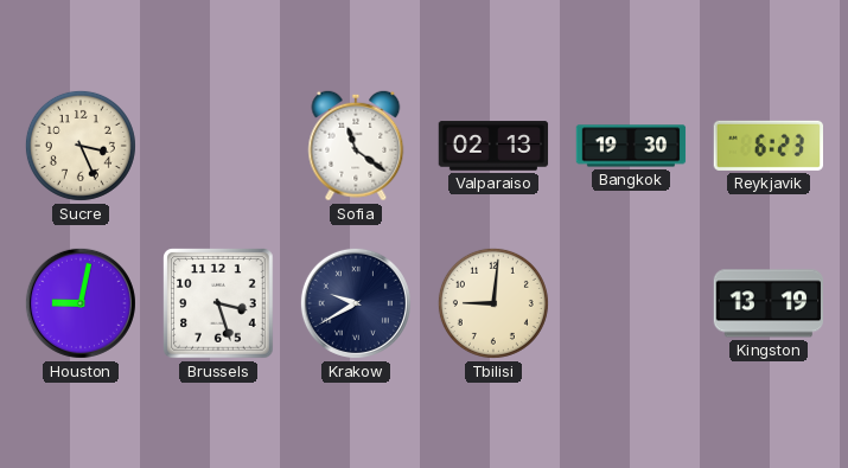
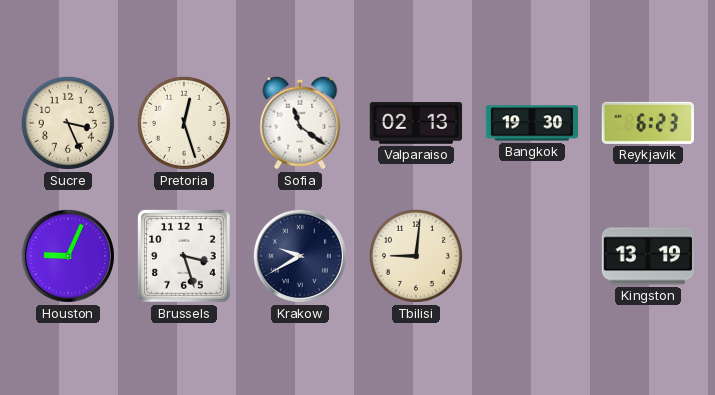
Pretoria: none -> 12:27 (184, 123)
Houston: 9:02 -> 9:04 (68, 256)
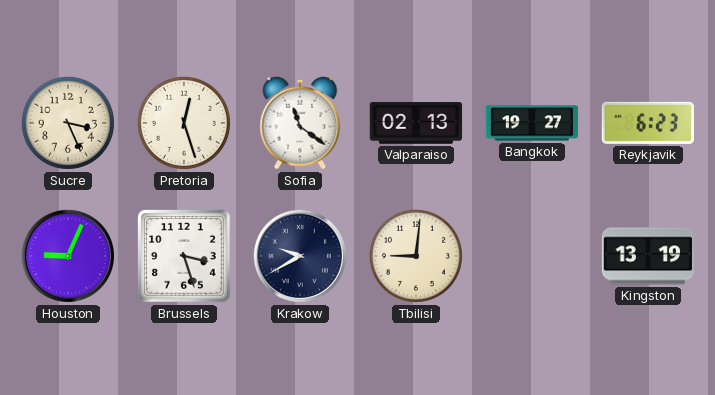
Bangkok: 19:30 -> 19:27 (532, 123)
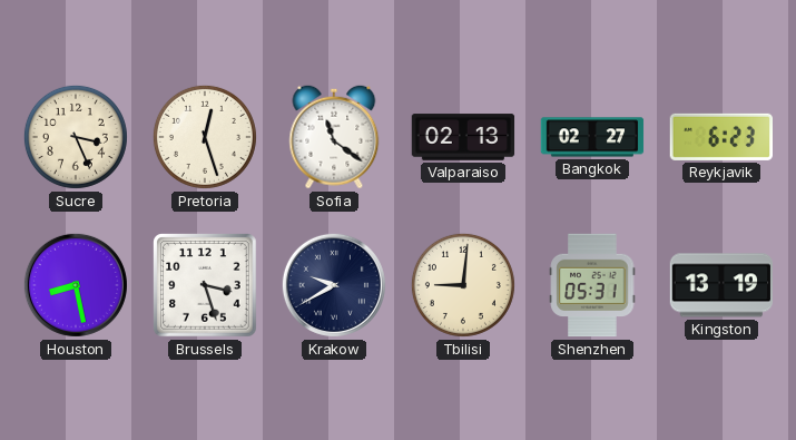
Bangkok: 19:27 -> 02:27 (592, 137)
Houston: 9:04 -> 8:28 (76, 285)
Shenzhen: none -> 05:31 (592, 285)
